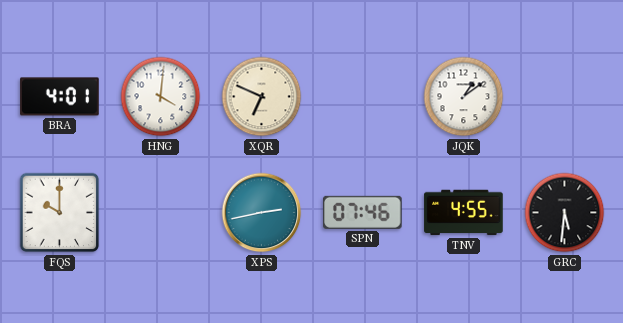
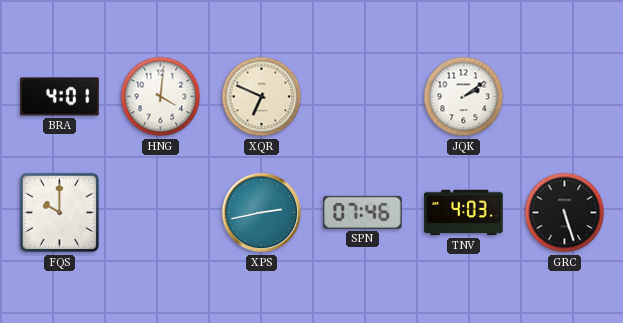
JQK: 1:09 -> 2:09 (464, 97)
TNV: 4:55 -> 4:03 (464, 213)
GRC: 5:31 -> 5:27 (565, 213)
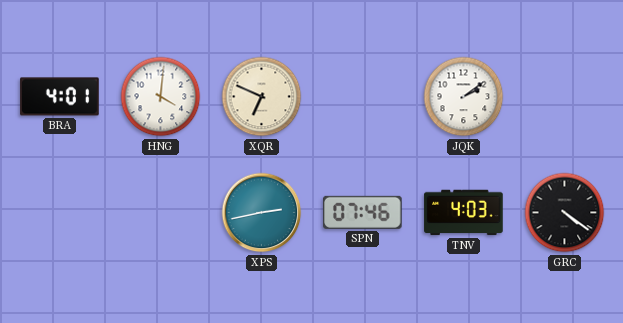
FQS: 10:00 -> none (60, 213)
GRC: 5:27 -> 4:21 (565, 213)
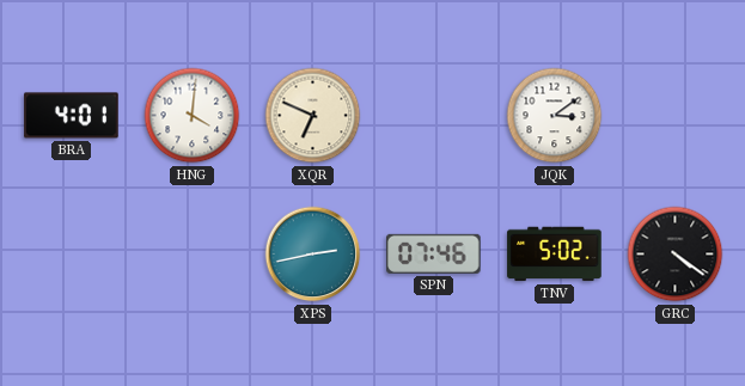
JQK: 2:09 -> 3:09 (555, 116)
TNV: 4:03 -> 5:02 (555, 255)
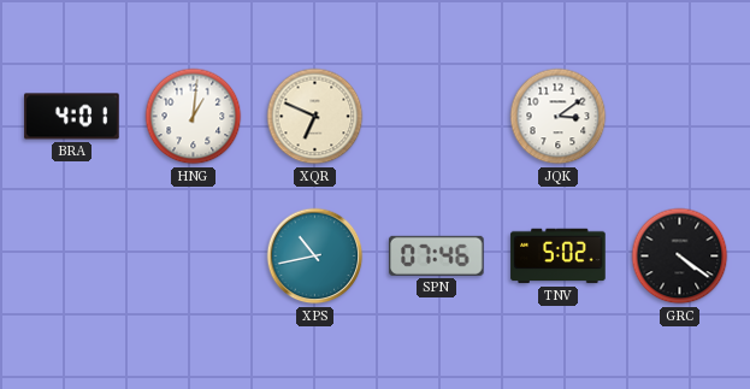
HNG: 4:01 -> 1:01 (194, 117)
XPS: 2:43 -> 10:43 (315, 257)
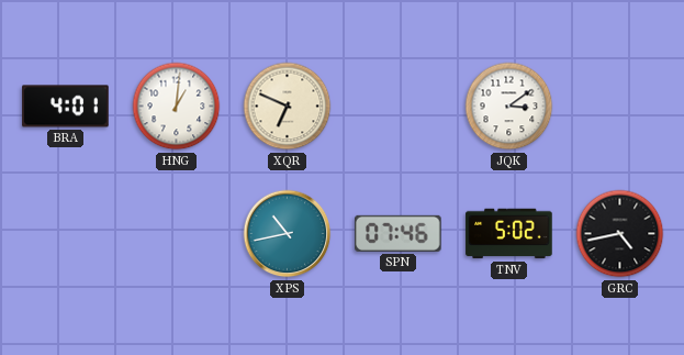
GRC: 4:21 -> 4:43 (620, 234)
